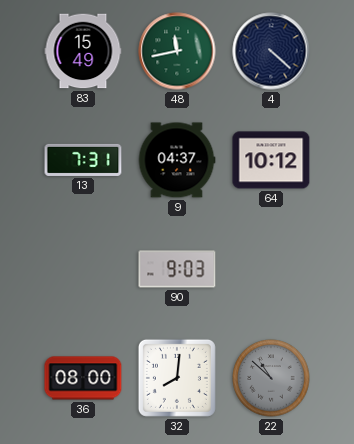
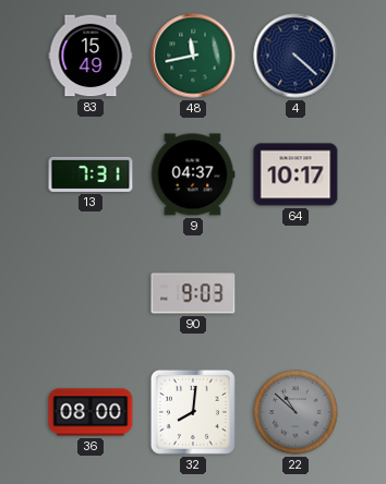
64: 10:12 -> 10:17 (295, 174)
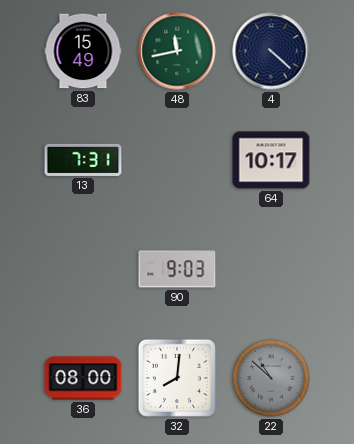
9: 04:37 -> none (193, 174)
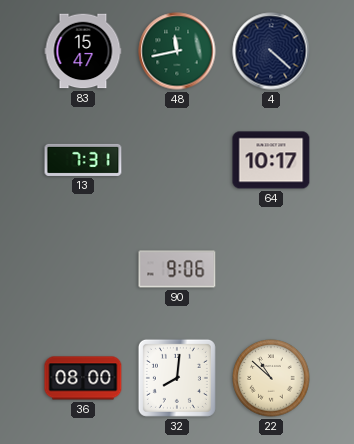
83: 15:49 -> 15:47 (83, 51)
90: 9:03 -> 9:06 (177, 269)
22 dial: grey -> cream (271, 378)
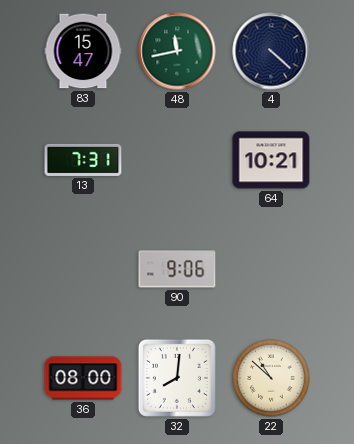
64: 10:17 -> 10:21 (271, 160)
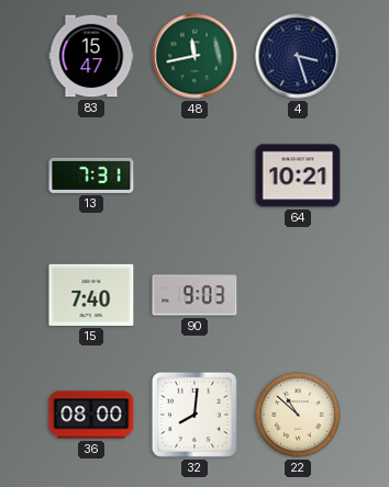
4: 4:22 -> 3:27 (298, 56)
15: none -> 7:40 (91, 295)
90: 9:06 -> 9:03 (194, 295)
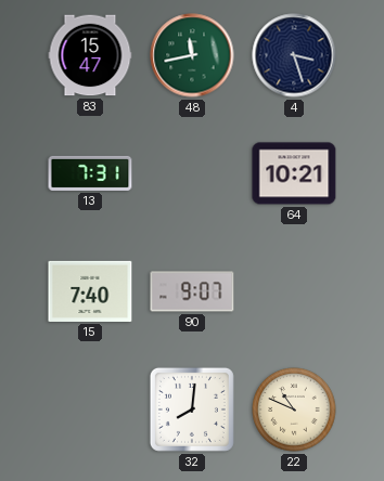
90: 9:03 -> 9:07 (192, 291)
36: 08:00 -> none (91, 415)
22: 10:52 -> 10:49 (294, 409)
